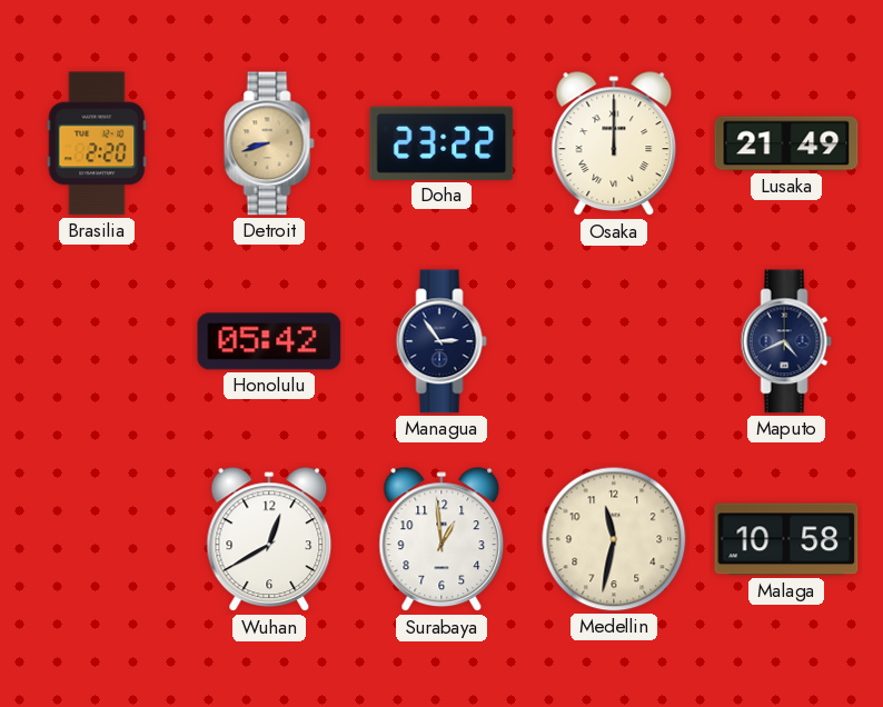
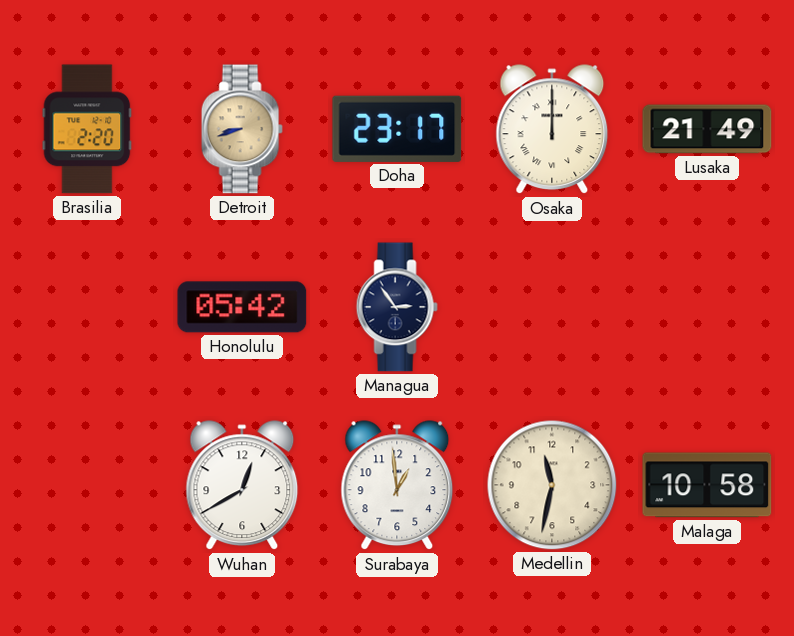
Doha: 23:22 -> 23:17 (397, 129)
Maputo: 4:41 -> none (786, 341)
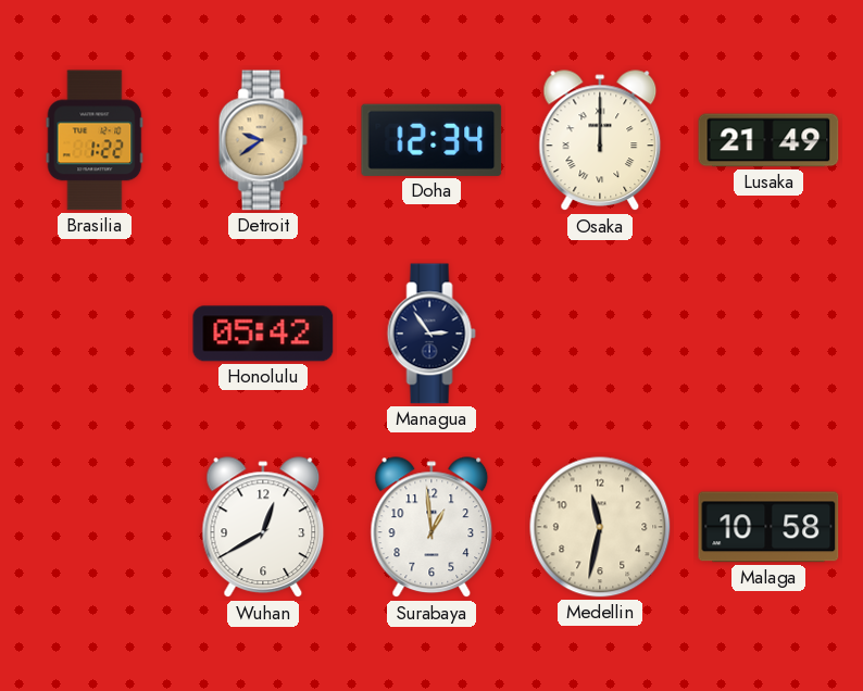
Brasilia: 2:20 -> 1:22 (95, 140)
Detroit: 8:42 -> 9:39 (263, 140)
Doha: 23:17 -> 12:34 (431, 140)
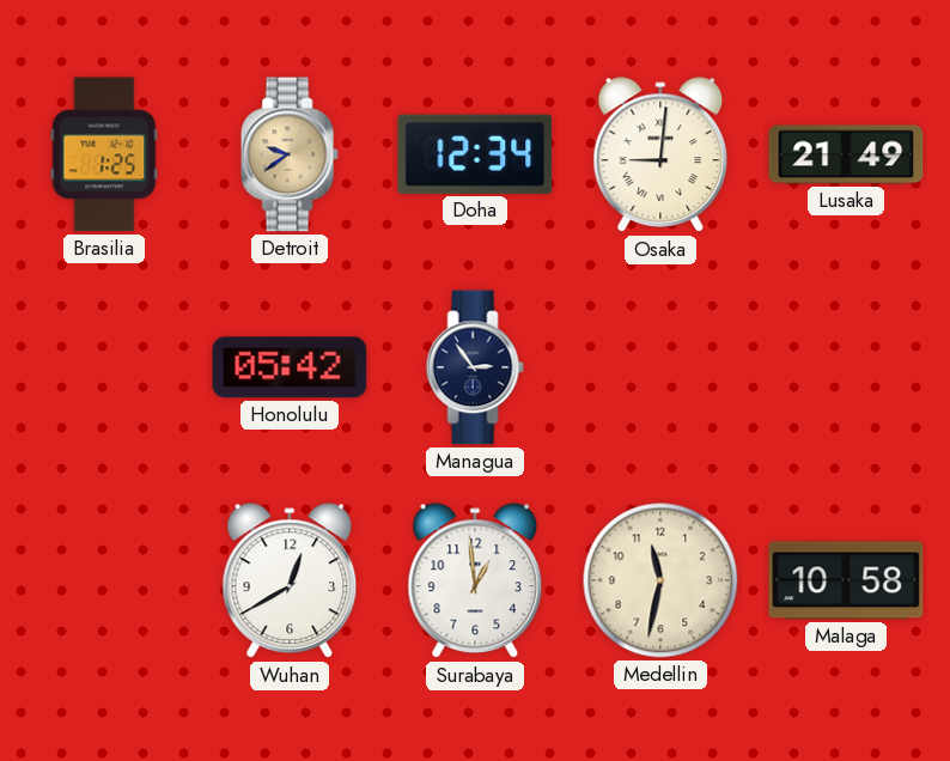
Brasilia: 1:22 -> 1:25 (104, 154)
Osaka: 12:00 -> 9:01 (660, 156)
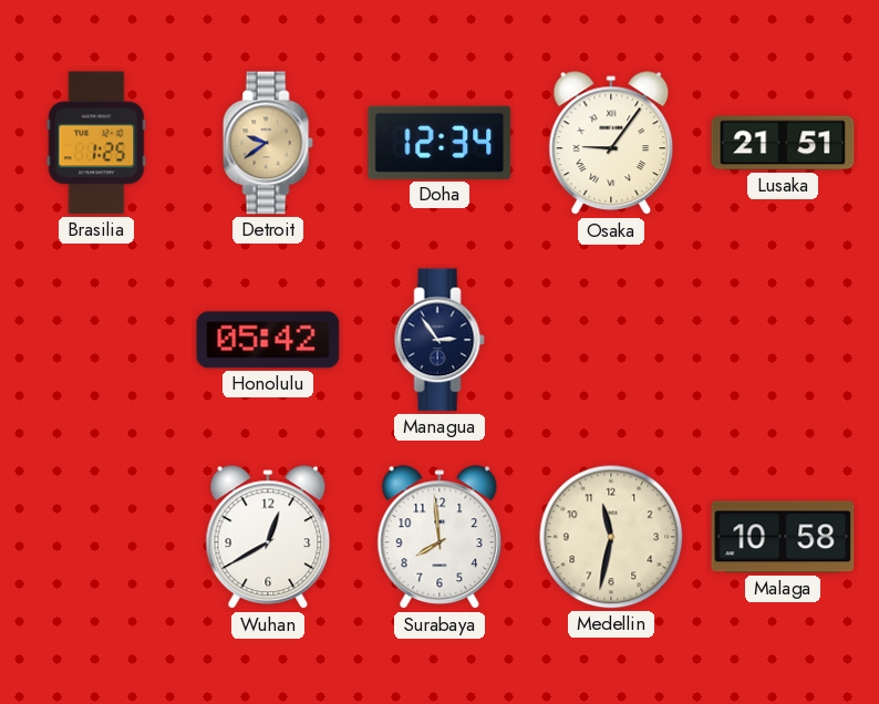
Osaka: 9:01 -> 9:06 (611, 144)
Lusaka: 21:49 -> 21:51 (783, 143)
Surabaya: 12:59 -> 7:59 (439, 538)
